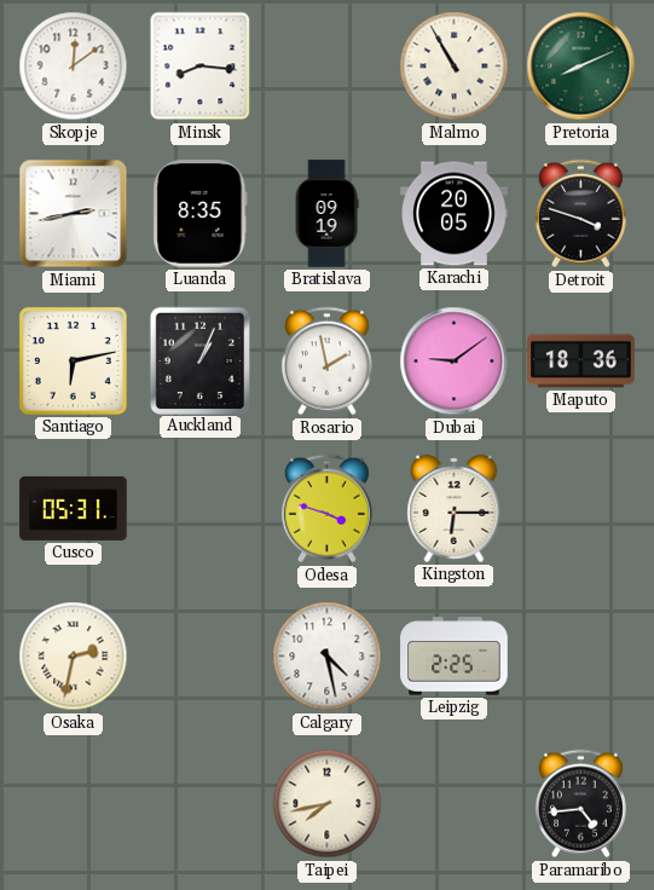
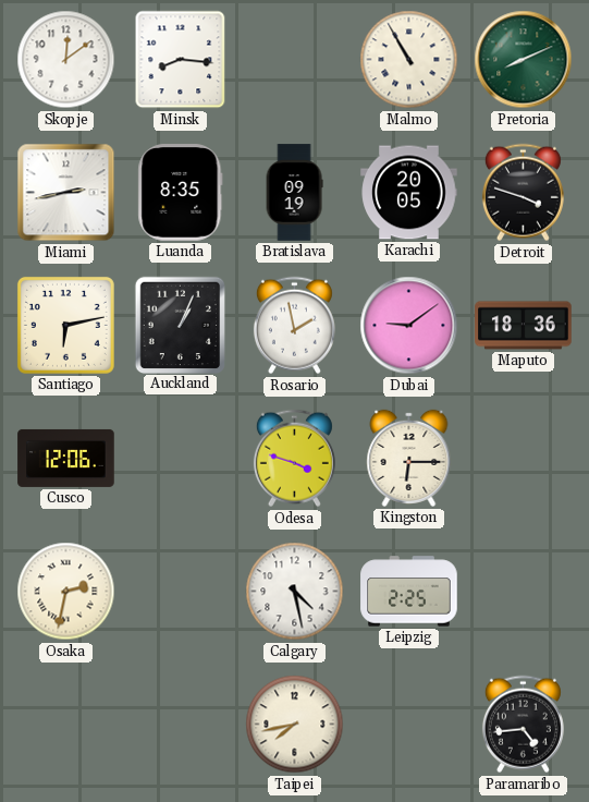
Cusco: 05:31 -> 12:06 (66, 458)
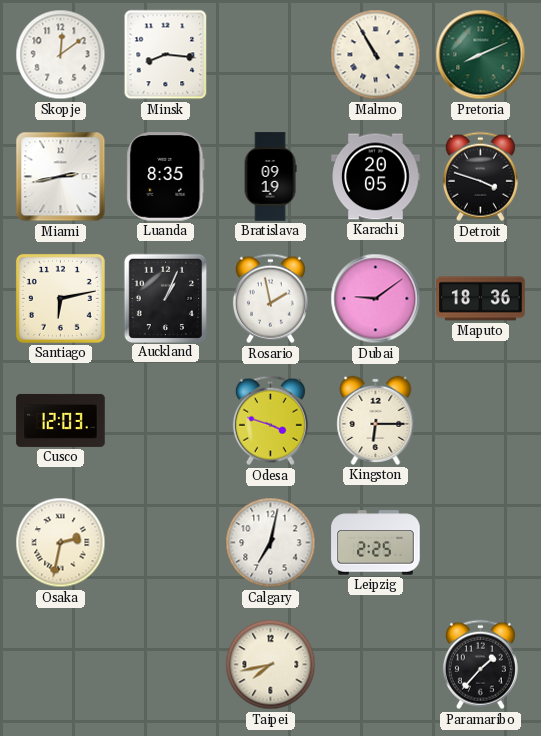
Cusco: 12:06 -> 12:03 (61, 420)
Calgary: 4:28 -> 7:02 (271, 543)
Paramaribo: 4:44 -> 1:37 (480, 665)
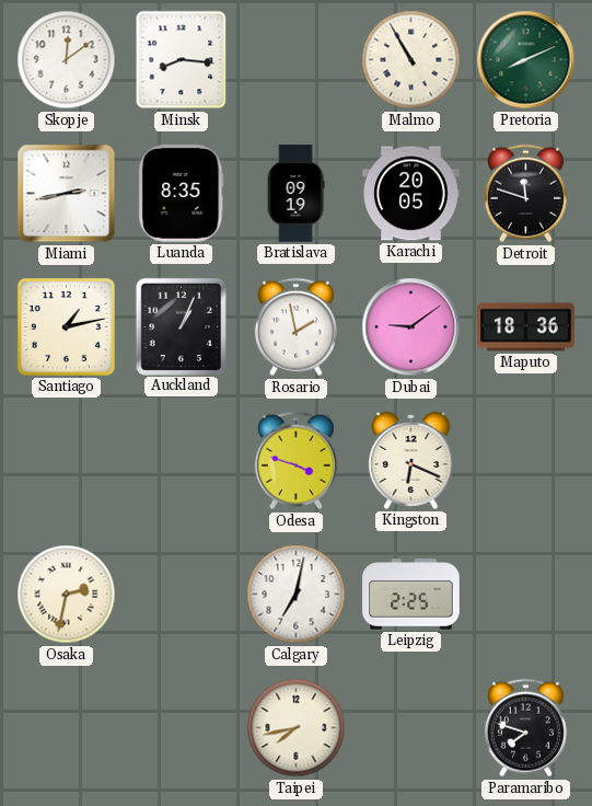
Detroit: 3:48 -> 11:48 (525, 194)
Santiago: 6:13 -> 1:13 (66, 326)
Cusco: 12:03 -> none (61, 420)
Kingston: 6:15 -> 6:19 (411, 460)
Paramaribo: 1:37 -> 7:48 (525, 728)
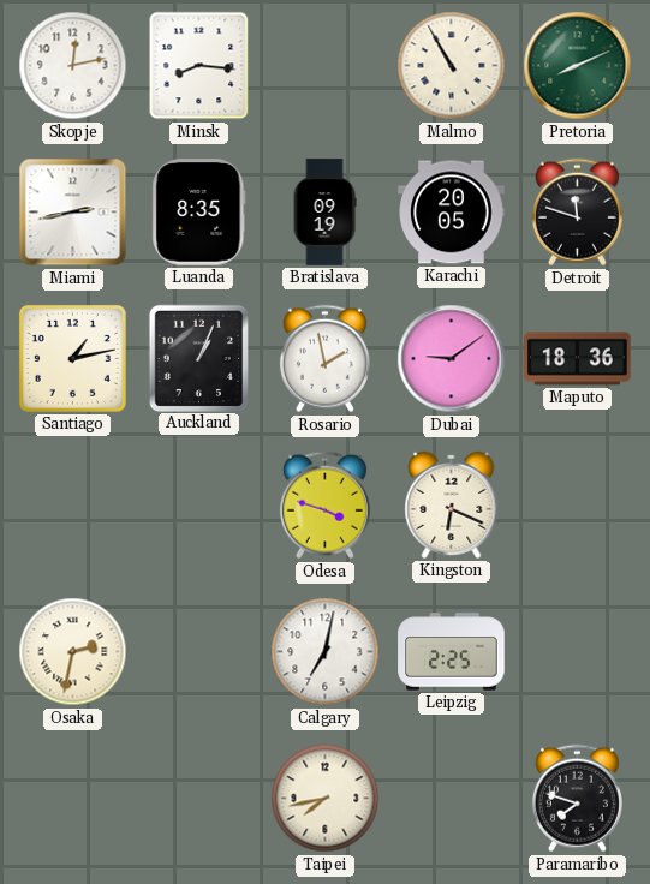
Skopje: 12:09 -> 12:13 (73, 66)
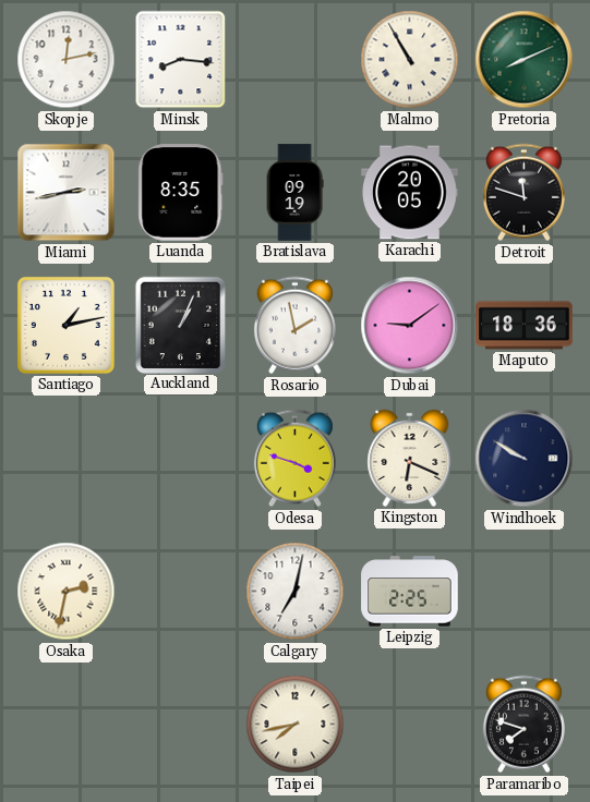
Windhoek: none -> 9:50 (525, 459)
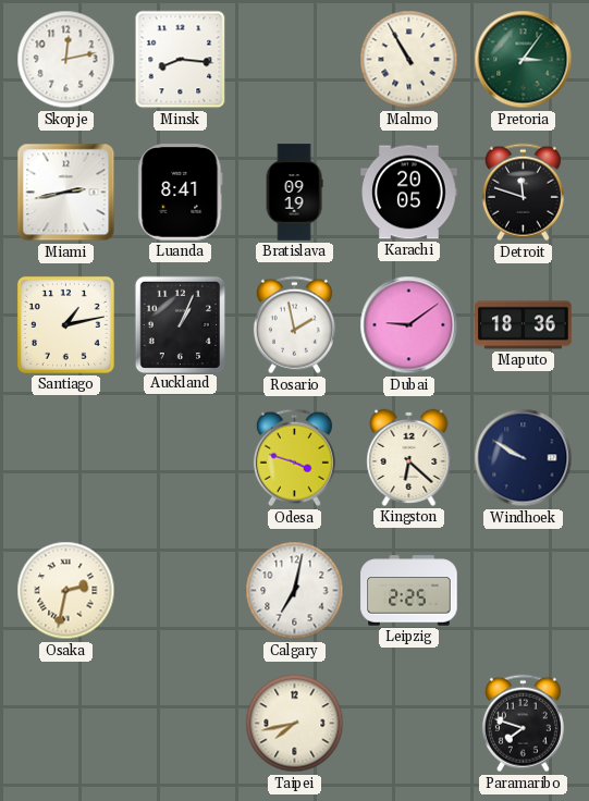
Pretoria: 8:11 -> 3:06 (524, 60)
Luanda: 8:35 -> 8:41 (181, 193)
Kingston: 6:19 -> 6:22 (409, 457)
